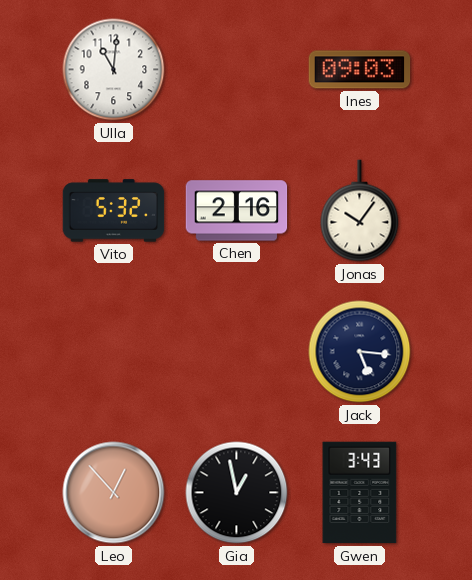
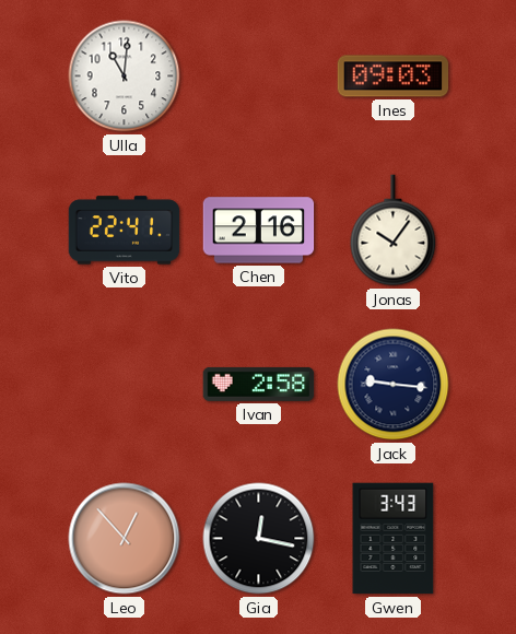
Vito: 5:32 -> 22:41 (125, 231)
Ivan: none -> 2:58 (259, 384)
Jack: 5:16 -> 9:16 (394, 385)
Gia: 12:58 -> 12:17 (259, 539)
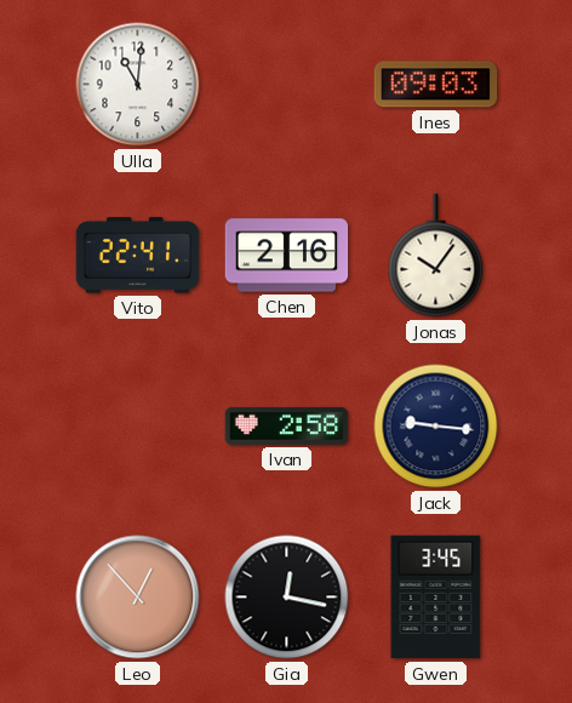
Gwen: 3:43 -> 3:45 (436, 598)
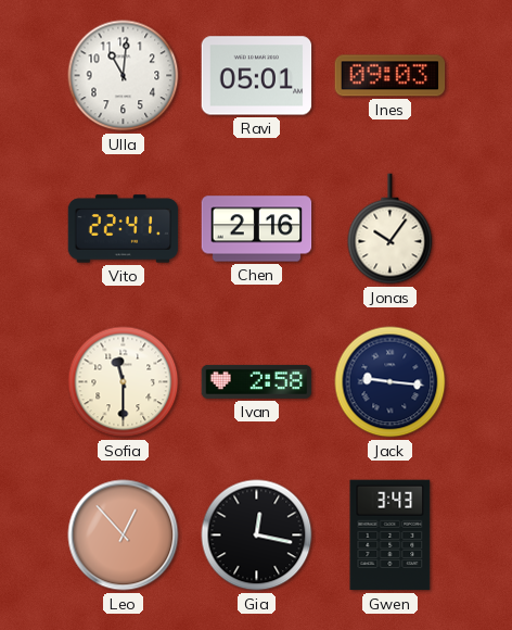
Ravi: none -> 05:01 (257, 76)
Sofia: none -> 11:30 (124, 382)
Gwen: 3:45 -> 3:43 (391, 535)
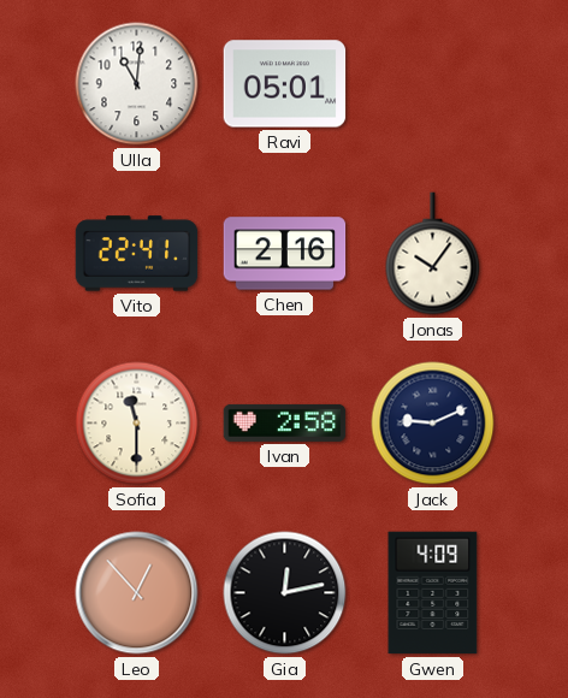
Ines: 09:03 -> none (391, 76)
Jack: 9:16 -> 9:11 (433, 424)
Gia: 12:17 -> 12:13 (285, 593)
Gwen: 3:43 -> 4:09 (433, 593)
